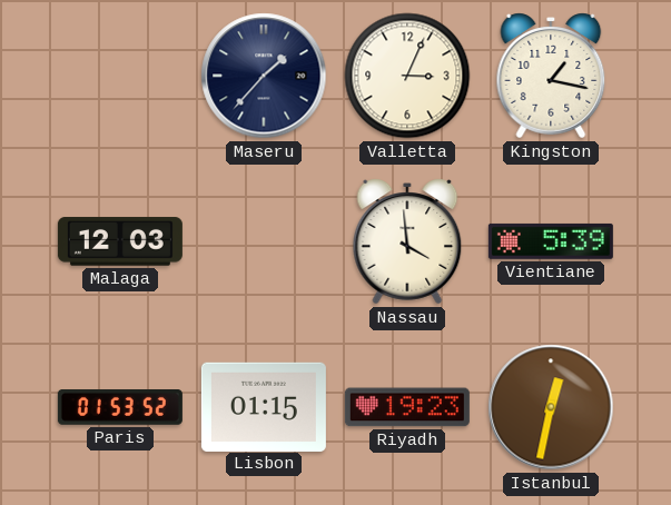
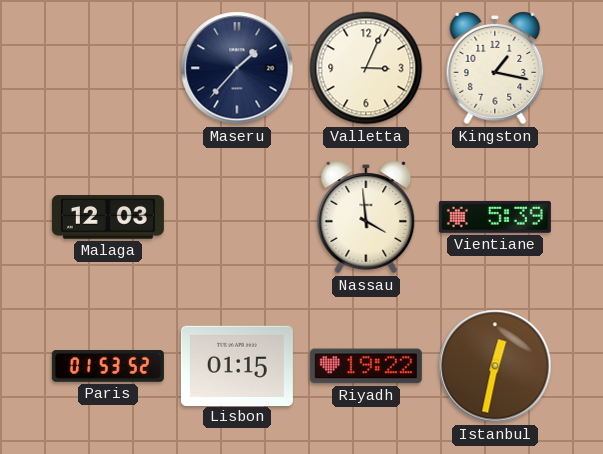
Riyadh: 19:23 -> 19:22 (366, 366)
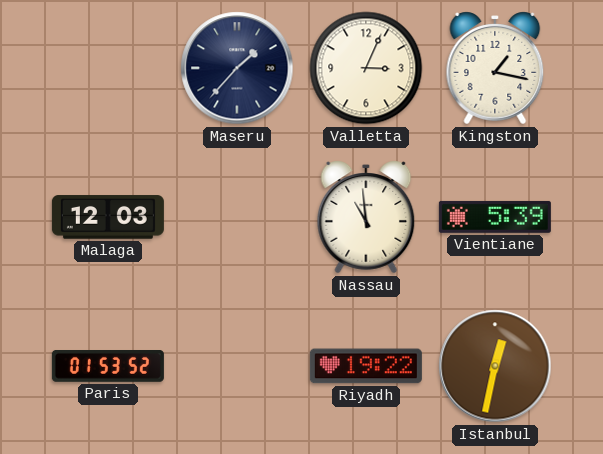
Nassau: 3:59 -> 10:59 (366, 217)
Lisbon: 01:15 -> none (237, 365)
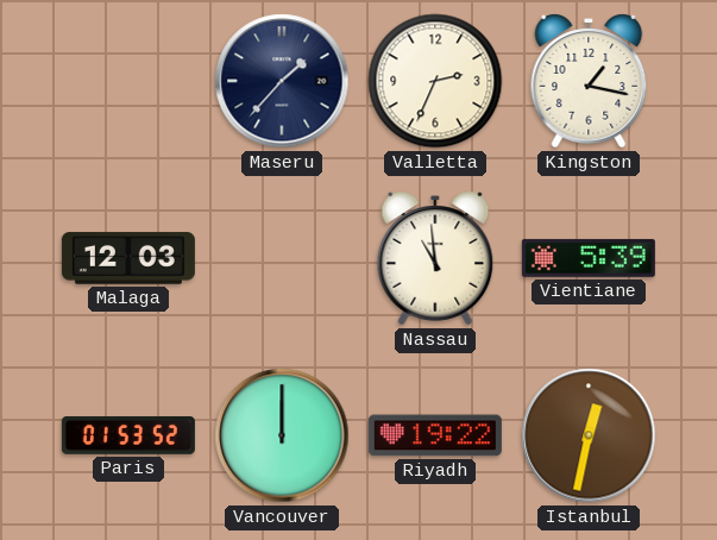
Valletta: 3:04 -> 2:34 (435, 81)
Vancouver: none -> 12:00 (282, 435)
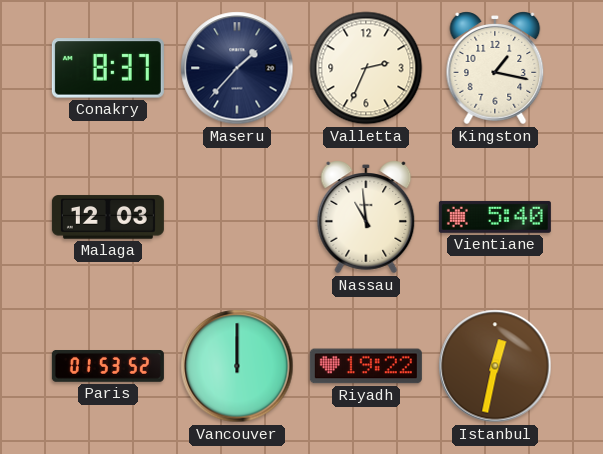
Conakry: none -> 8:37 (108, 68)
Vientiane: 5:39 -> 5:40 (495, 217)
